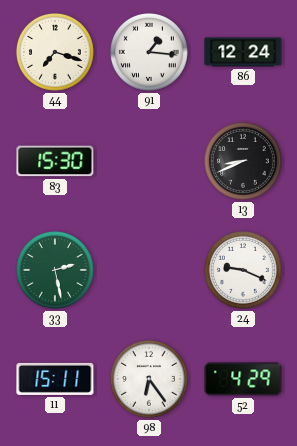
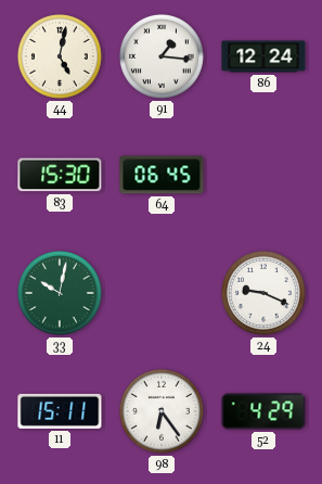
44: 7:18 -> 5:02 (60, 56)
64: none -> 06:45 (162, 175)
13: 8:41 -> none (243, 161)
33: 2:28 -> 10:02 (60, 293)
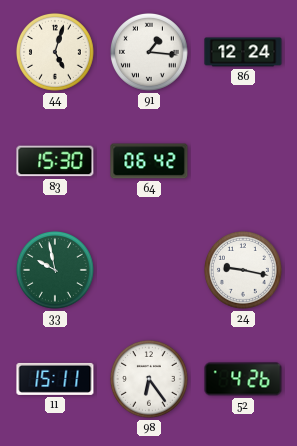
44: 5:02 -> 5:03 (55, 52)
64: 06:45 -> 06:42 (149, 161)
33: 10:02 -> 9:58 (55, 270)
24: 9:19 -> 9:17 (243, 270)
52: 4:29 -> 4:26 (243, 379)
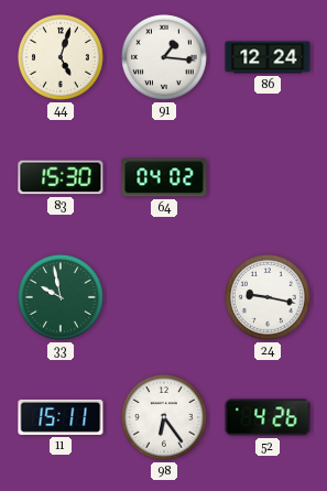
64: 06:42 -> 04:02 (164, 177)
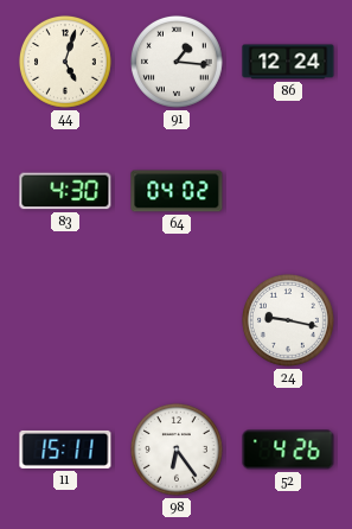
83: 15:30 -> 4:30 (65, 191)
33: 9:58 -> none (61, 297)
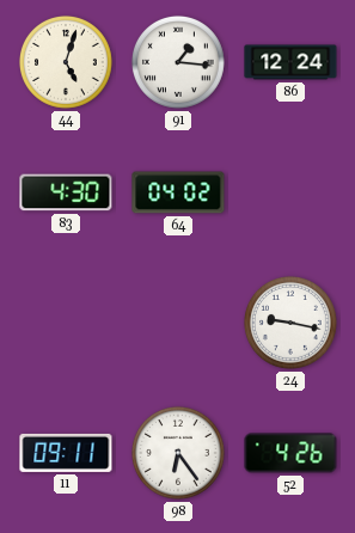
11: 15:11 -> 09:11 (66, 453)
